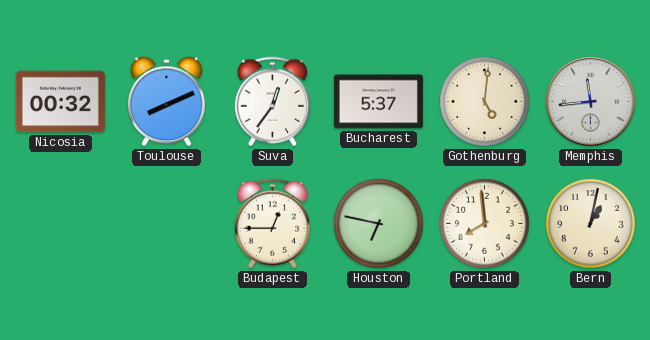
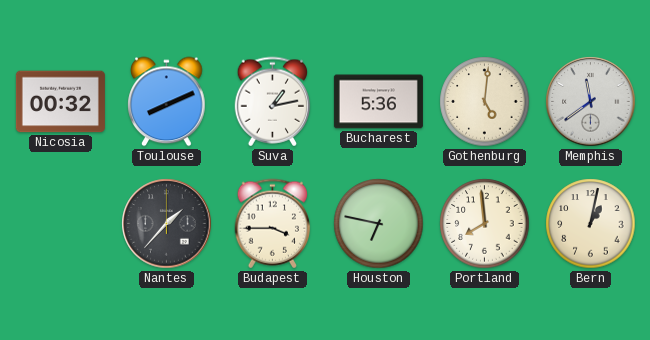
Suva: 12:36 -> 1:13 (273, 102)
Bucharest: 5:37 -> 5:36 (378, 102)
Memphis: 11:44 -> 11:39 (591, 102)
Nantes: none -> 1:37 (167, 224)
Budapest: 12:45 -> 3:45 (273, 224)
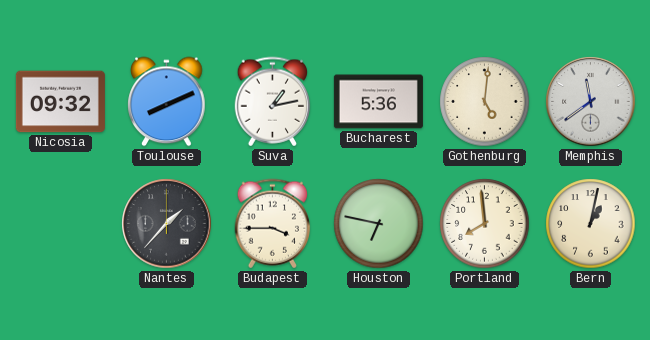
Nicosia: 00:32 -> 09:32 (60, 102)
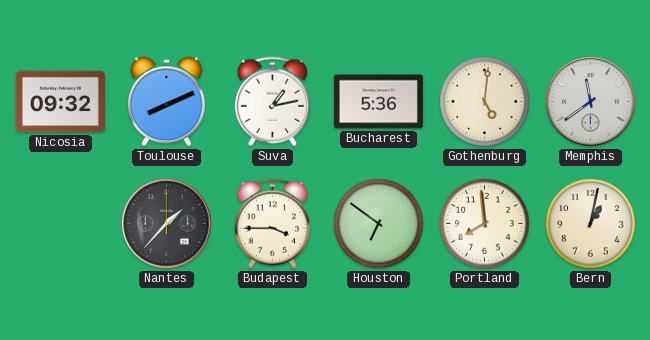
Houston: 6:47 -> 6:51 (379, 224)
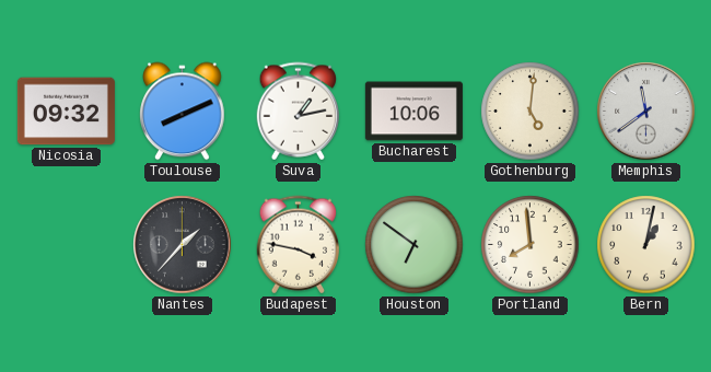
Bucharest: 5:36 -> 10:06 (413, 112)
Budapest: 3:45 -> 3:47 (299, 245)
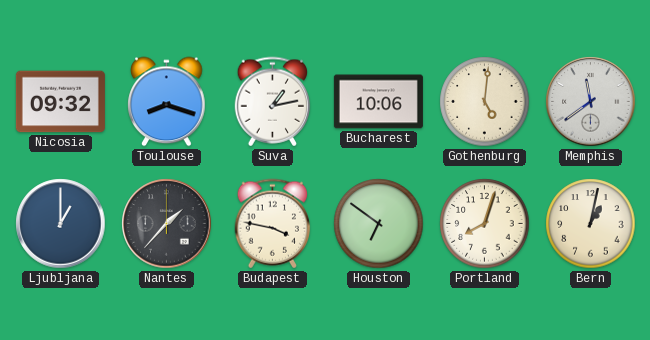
Toulouse: 8:11 -> 8:18 (167, 102)
Ljubljana: none -> 1:00 (61, 224)
Portland: 7:59 -> 8:03 (485, 224)
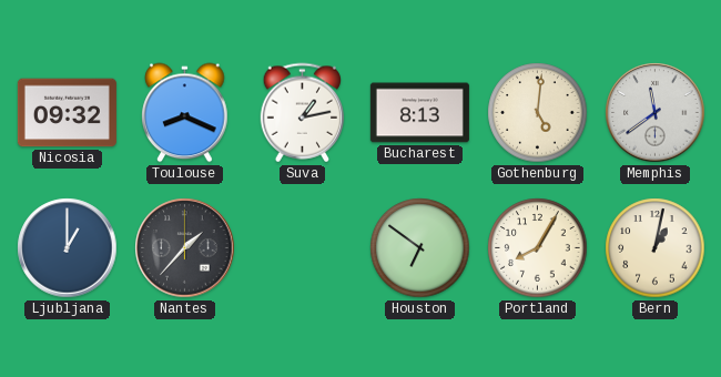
Toulouse: 8:18 -> 8:19 (185, 113)
Bucharest: 10:06 -> 8:13 (419, 113)
Budapest: 3:47 -> none (273, 224)
Portland: 8:03 -> 8:05 (538, 248)
